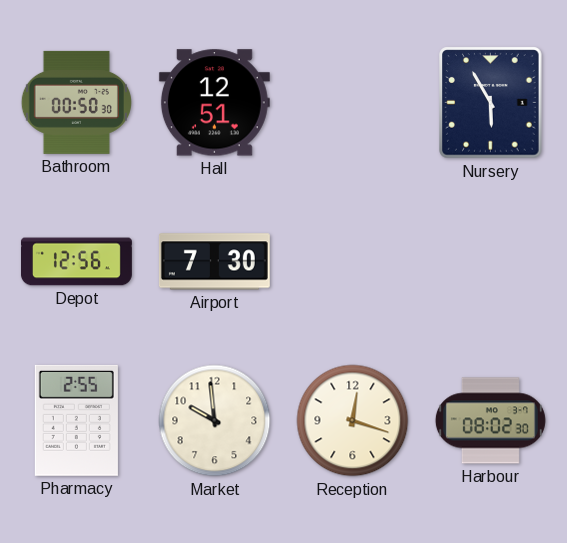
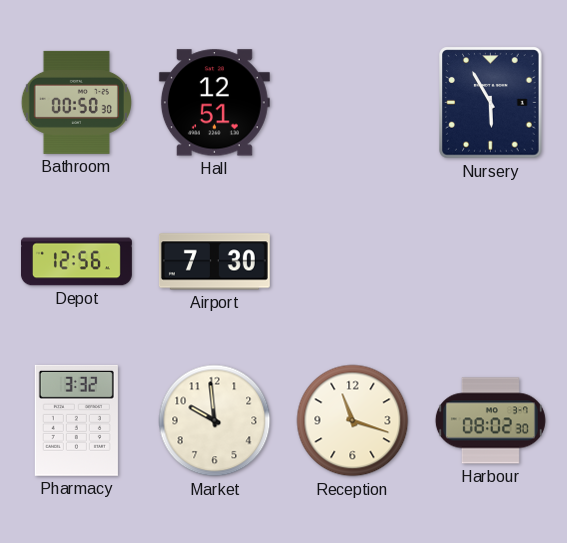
Pharmacy: 2:55 -> 3:32 (76, 420)
Reception: 12:18 -> 11:18 (353, 421)
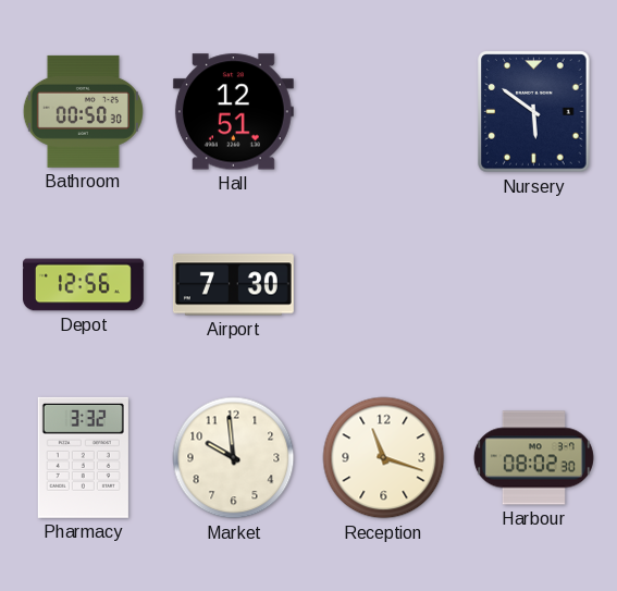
Nursery: 5:55 -> 5:51 (534, 112)
